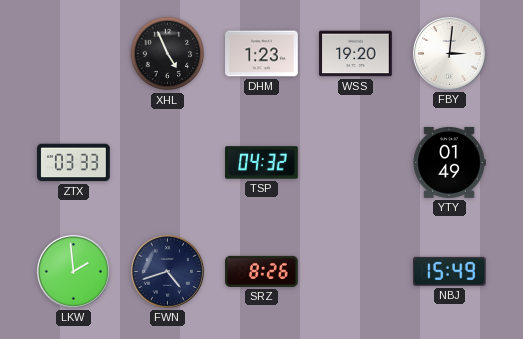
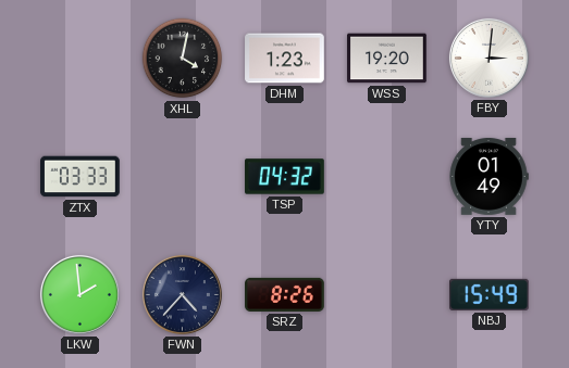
XHL: 4:56 -> 4:02 (183, 59)
FWN: 4:42 -> 4:37 (182, 294)
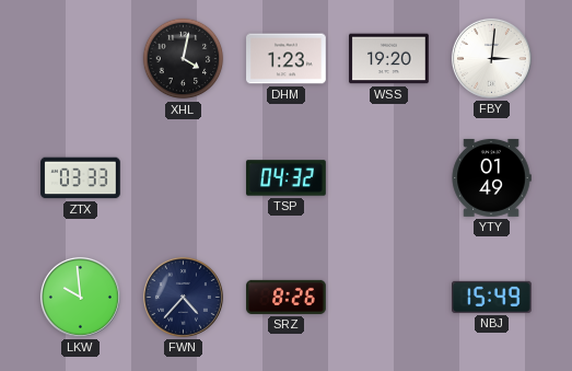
LKW: 1:59 -> 9:59 (80, 297)
